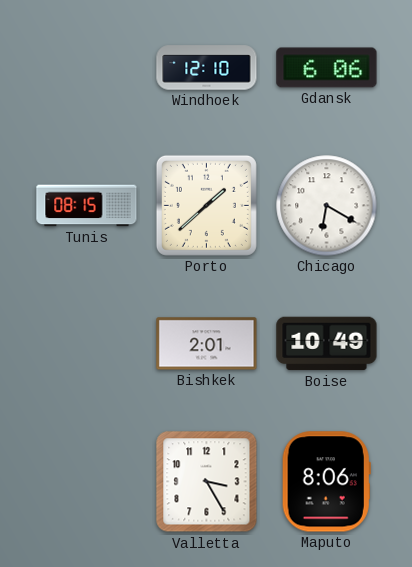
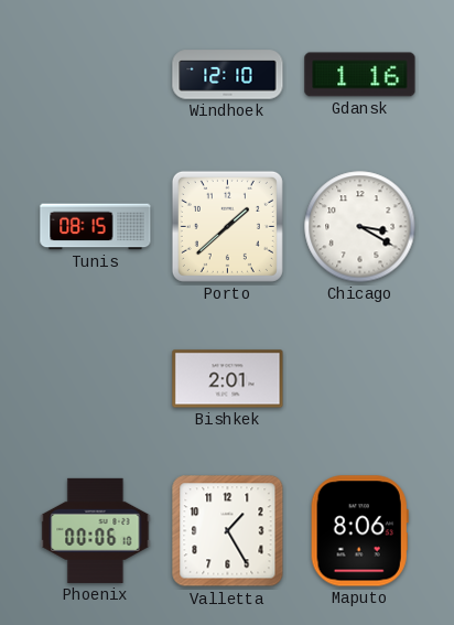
Gdansk: 6:06 -> 1:16 (360, 75)
Chicago: 6:20 -> 3:20 (360, 227)
Boise: 10:49 -> none (327, 344)
Phoenix: none -> 00:06 (96, 530)
Valletta: 3:25 -> 1:25 (228, 531)
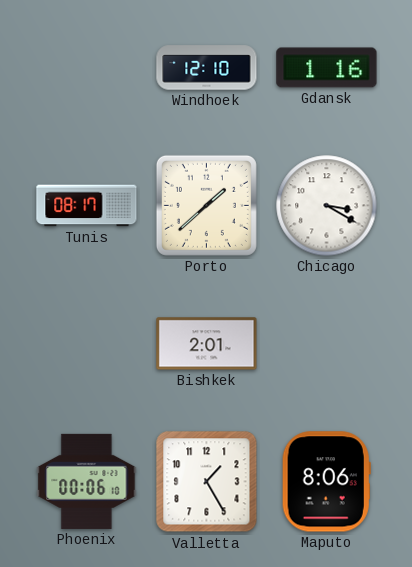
Tunis: 08:15 -> 08:17 (87, 206)
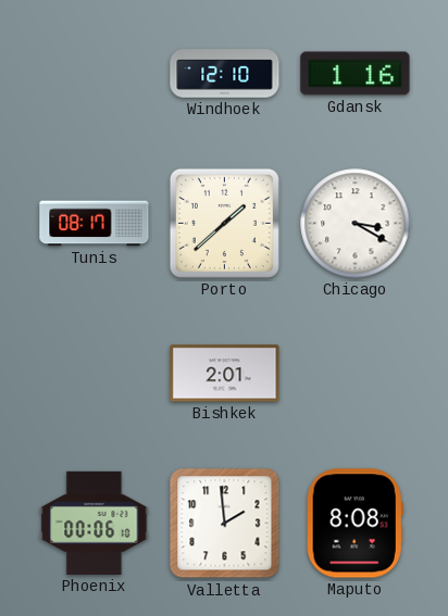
Valletta: 1:25 -> 1:59 (225, 524)
Maputo: 8:06 -> 8:08 (354, 524)
